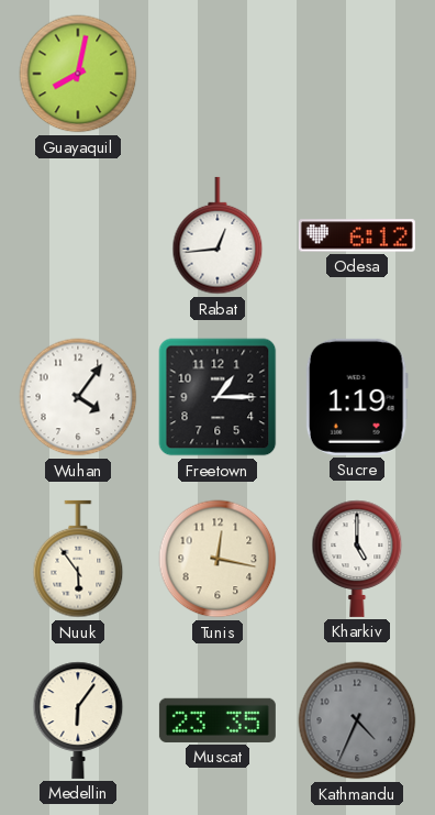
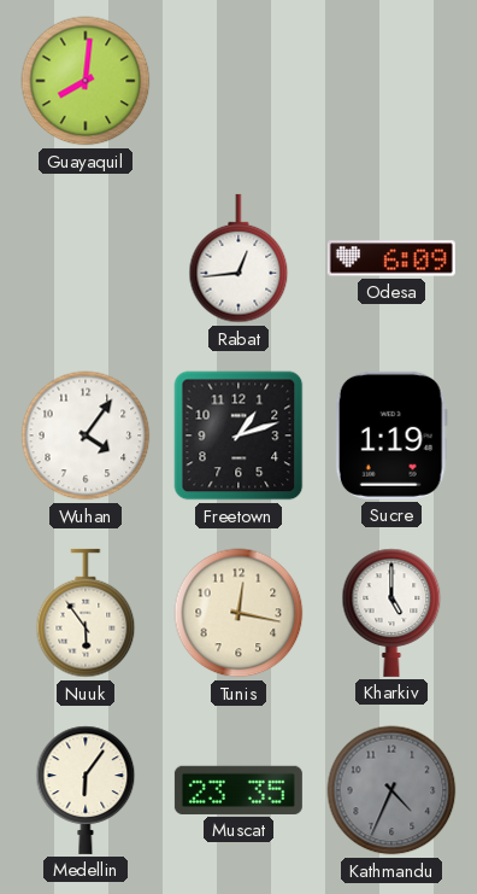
Guayaquil: 8:02 -> 8:01 (86, 81)
Odesa: 6:12 -> 6:09 (391, 258)
Freetown: 1:15 -> 1:12 (238, 436)
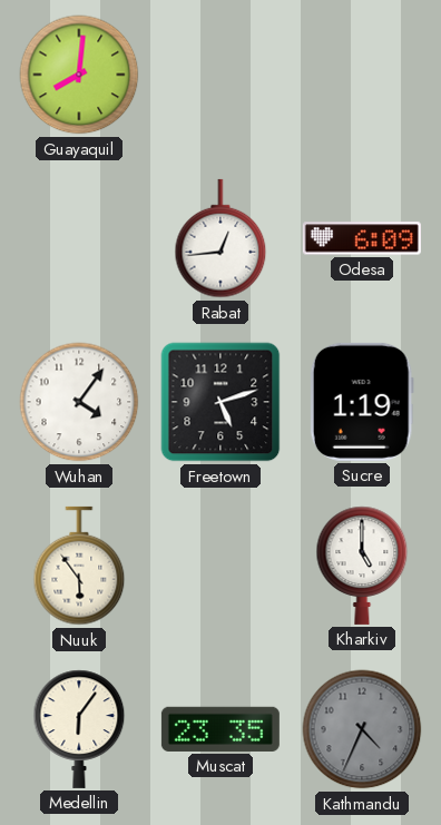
Freetown: 1:12 -> 5:12 (220, 402)
Tunis: 12:17 -> none (238, 613)
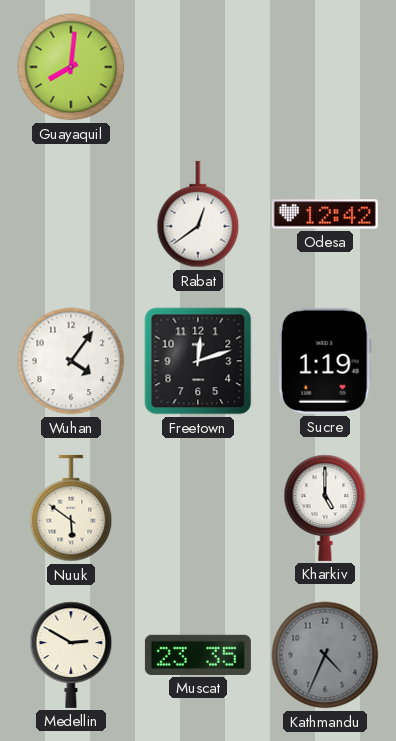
Rabat: 12:44 -> 12:39 (198, 214)
Odesa: 6:09 -> 12:42 (325, 214)
Freetown: 5:12 -> 12:12 (198, 361)
Nuuk: 5:54 -> 5:51 (71, 508)
Medellin: 6:06 -> 2:50 (71, 655)
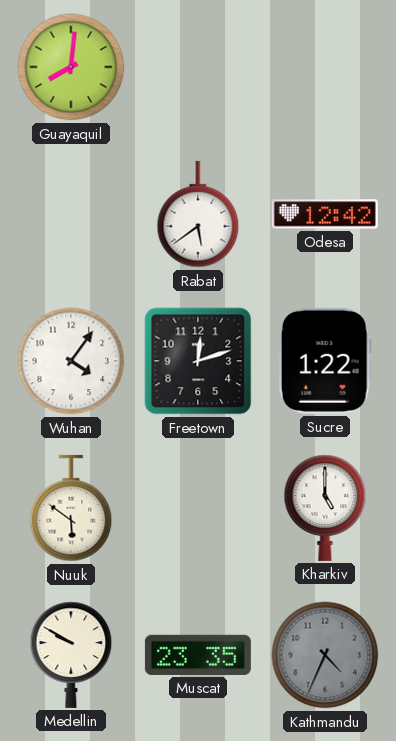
Rabat: 12:39 -> 5:39 (198, 214)
Sucre: 1:19 -> 1:22 (325, 361)
Medellin: 2:50 -> 9:50 (71, 655)
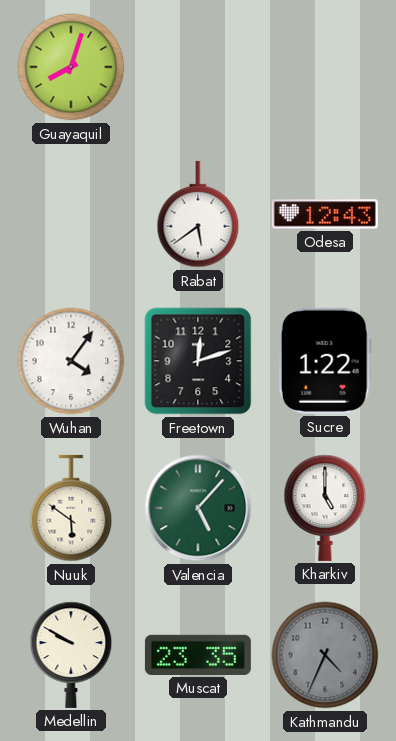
Guayaquil: 8:01 -> 8:03 (71, 67)
Odesa: 12:42 -> 12:43 (325, 214)
Valencia: none -> 5:07 (198, 508)
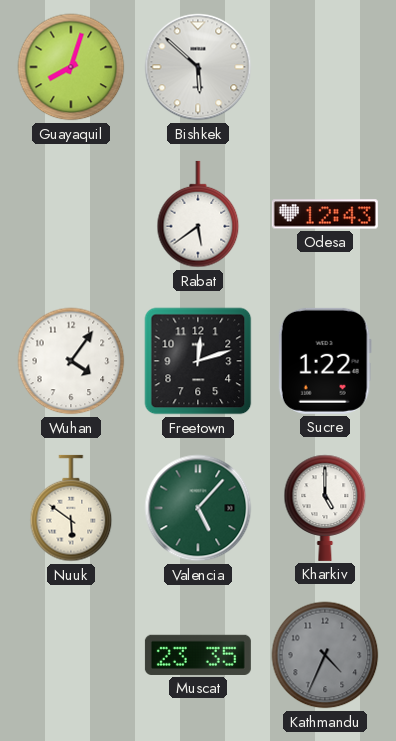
Bishkek: none -> 5:52 (198, 67)
Medellin: 9:50 -> none (71, 655)
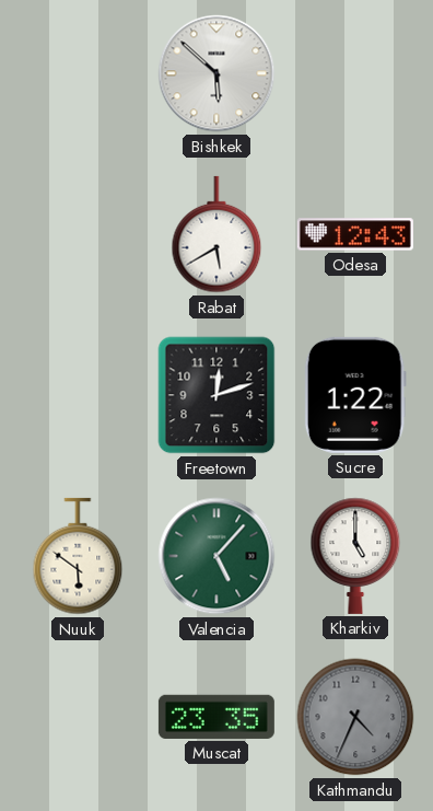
Guayaquil: 8:03 -> none (71, 67)
Rabat: 5:39 -> 5:40 (216, 234)
Wuhan: 4:06 -> none (71, 361)
